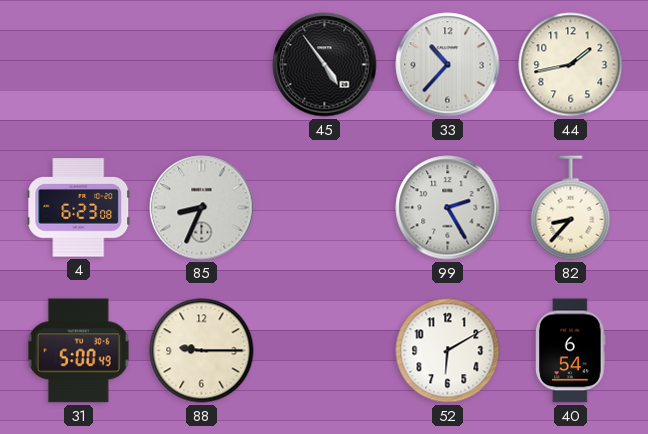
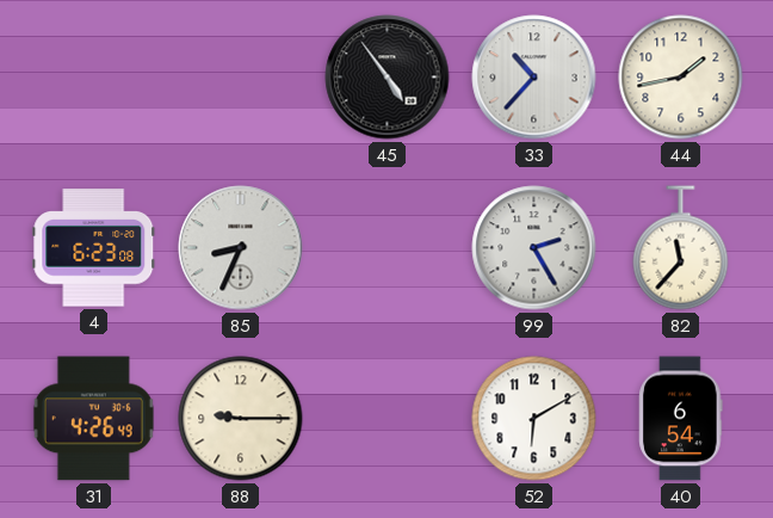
82: 8:37 -> 11:37 (681, 248)
31: 5:00 -> 4:26 (93, 419)
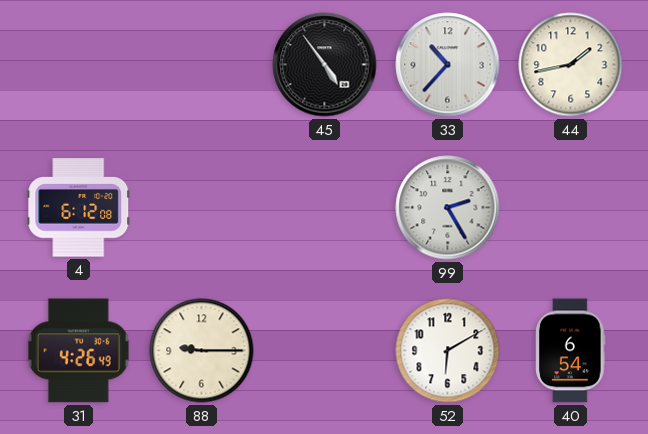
4: 6:23 -> 6:12 (79, 208)
85: 8:34 -> none (241, 248)
82: 11:37 -> none (681, 248)
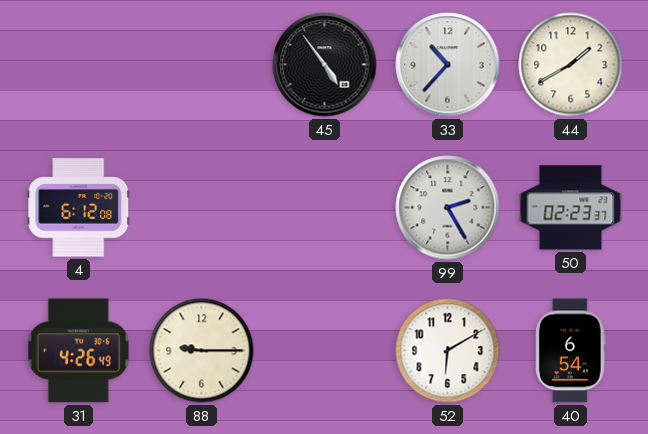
44: 1:43 -> 1:40 (571, 65)
50: none -> 02:23 (571, 208)
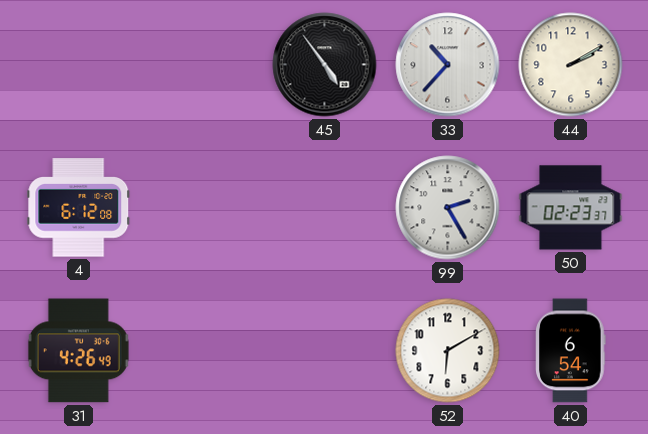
44: 1:40 -> 2:10 (571, 65)
88: 9:15 -> none (202, 351)
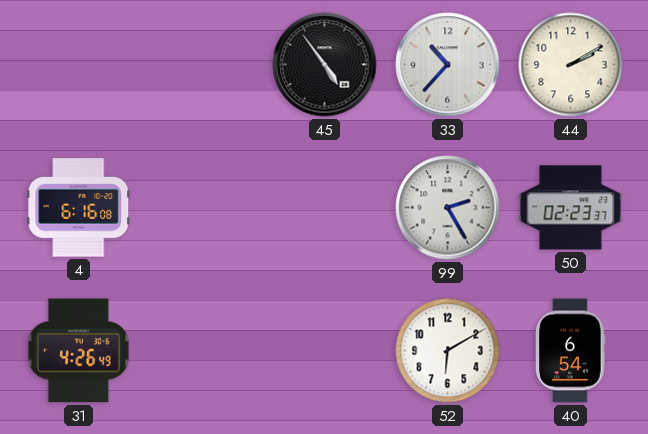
4: 6:12 -> 6:16 (79, 208)
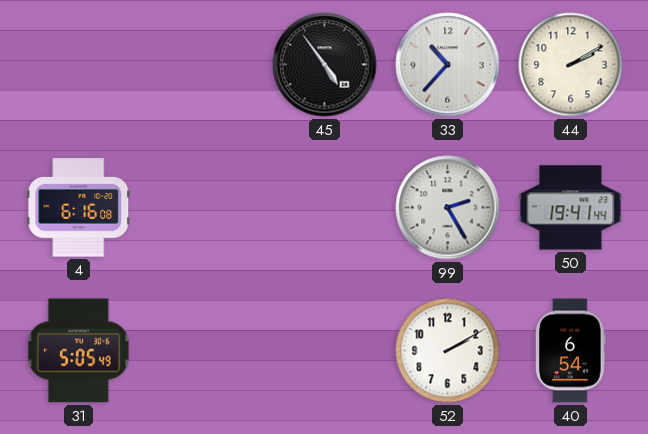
50: 02:23 -> 19:41 (571, 208)
31: 4:26 -> 5:05 (78, 351)
52: 6:10 -> 2:10 (448, 351)
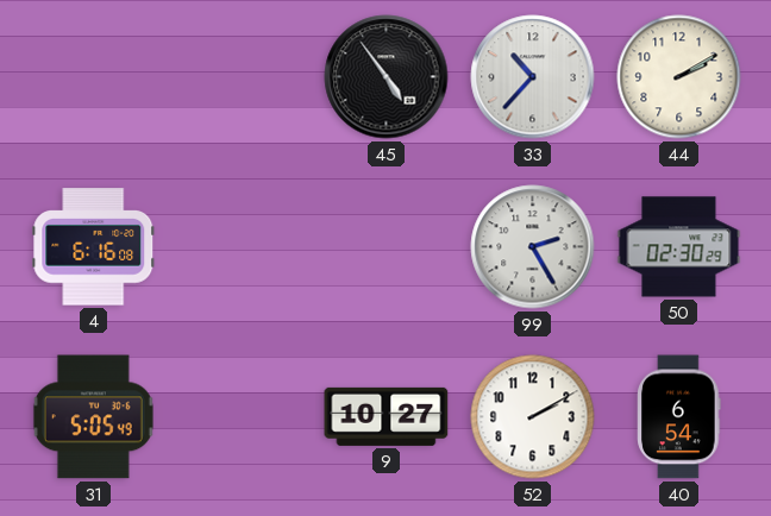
50: 19:41 -> 02:30 (679, 247)
9: none -> 10:27 (387, 416)
